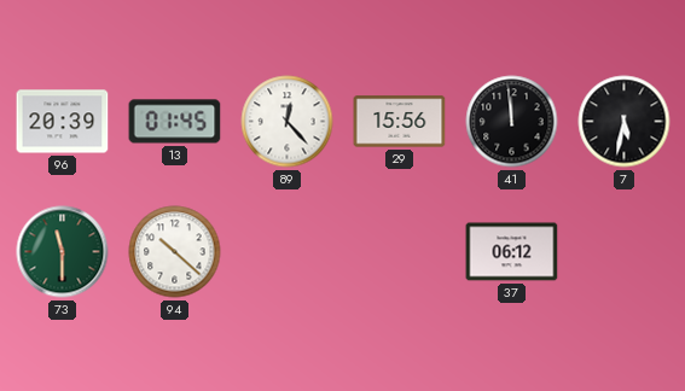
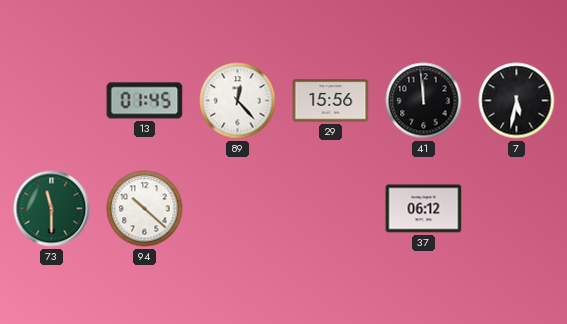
96: 20:39 -> none (63, 122)
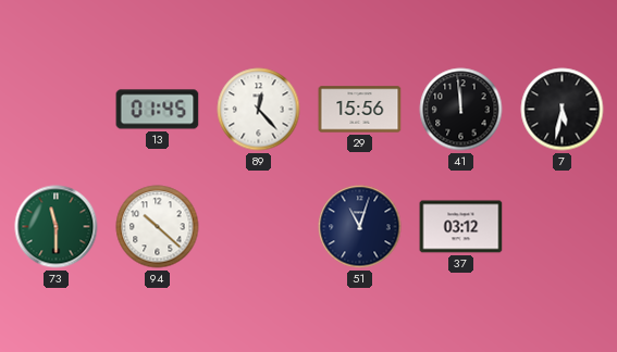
51: none -> 11:03 (360, 227)
37: 06:12 -> 03:12 (461, 227)
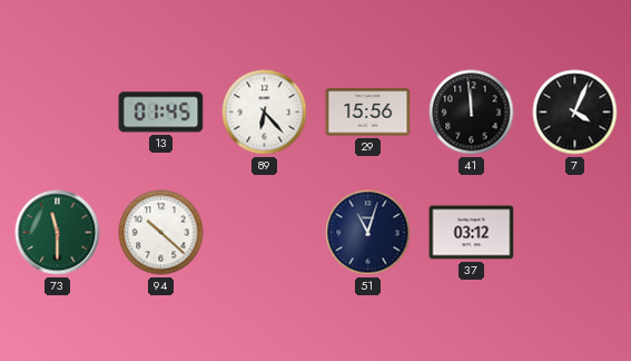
89: 12:23 -> 6:23 (265, 113)
7: 5:32 -> 4:04 (575, 113)
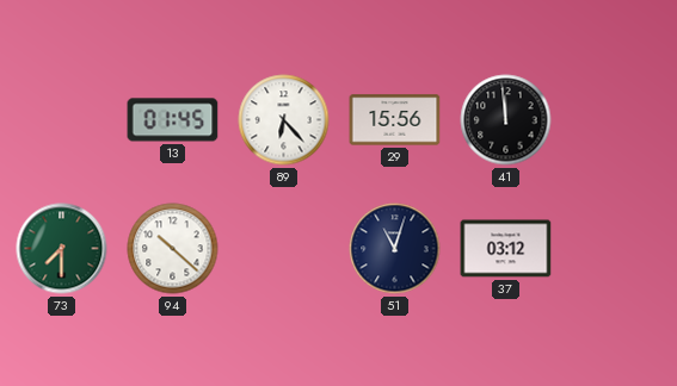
7: 4:04 -> none (575, 113)
73: 11:30 -> 7:30 (62, 249)
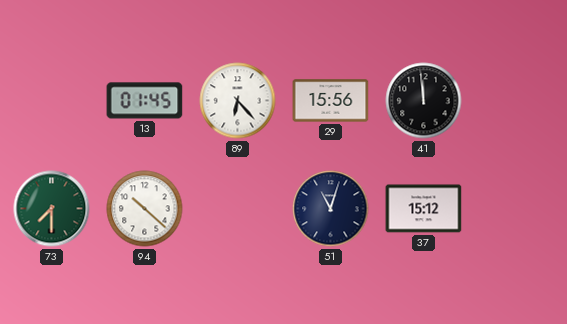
37: 03:12 -> 15:12 (424, 209)
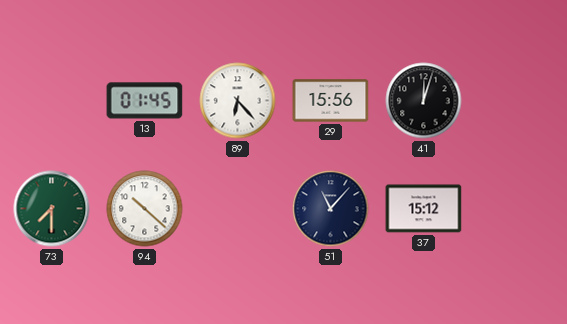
41: 11:59 -> 12:03 (424, 101)
51: 11:03 -> 11:07 (331, 209)
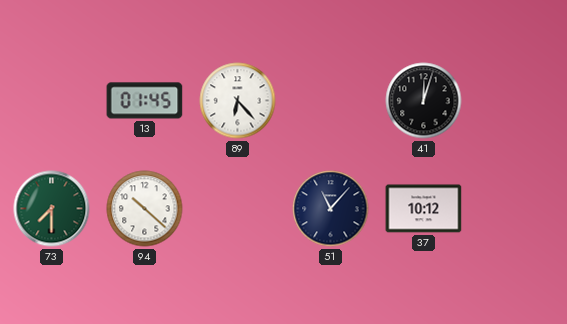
29: 15:56 -> none (331, 101)
37: 15:12 -> 10:12 (424, 209)
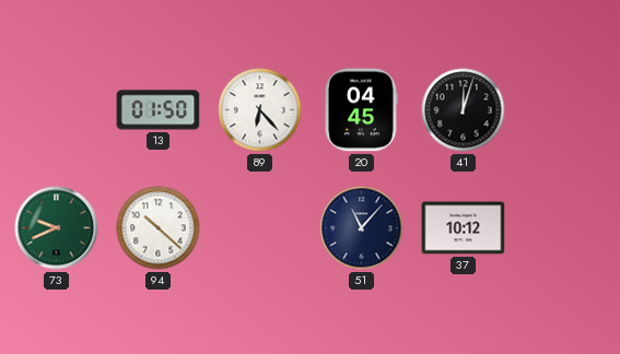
13: 01:45 -> 01:50 (159, 110)
20: none -> 04:45 (361, 110)
73: 7:30 -> 9:41 (57, 228)
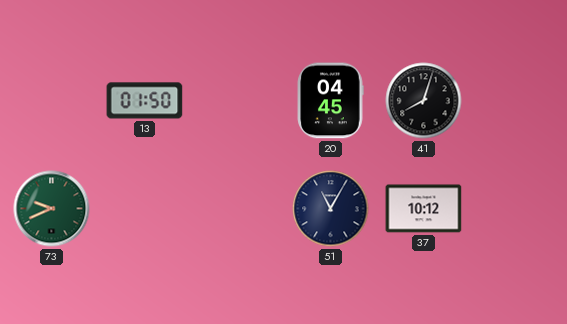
89: 6:23 -> none (260, 110)
41: 12:03 -> 8:03 (424, 101)
94: 10:22 -> none (159, 228)
51: 11:07 -> 11:05 (331, 209)
